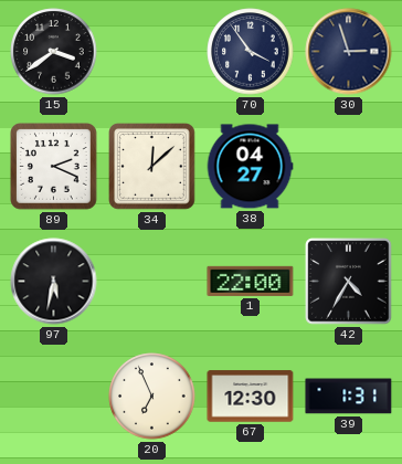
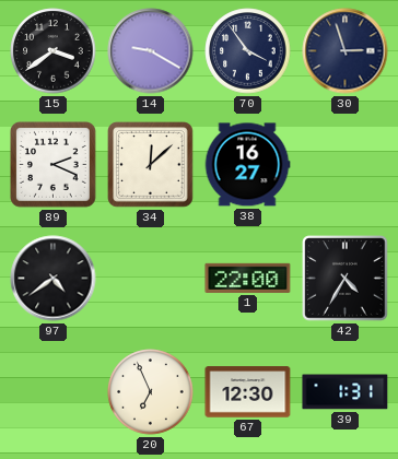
14: none -> 9:20 (151, 51)
38: 04:27 -> 16:27 (247, 165)
97: 5:32 -> 4:39 (54, 279)
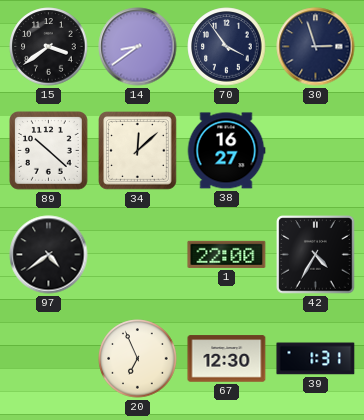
14: 9:20 -> 8:39 (138, 47)
89: 2:19 -> 10:22 (49, 151)
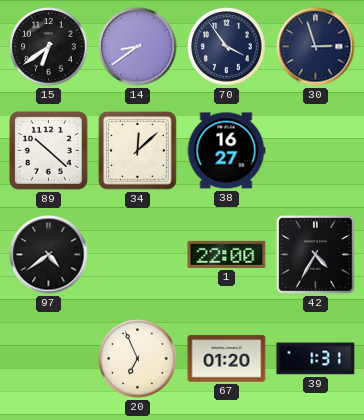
15: 3:39 -> 6:39 (49, 47)
67: 12:30 -> 01:20 (227, 359)
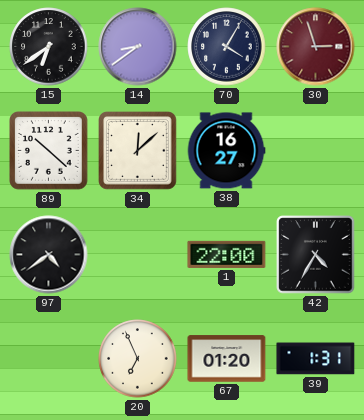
70: 3:54 -> 4:05 (227, 47)
30 dial: navy -> burgundy (316, 47)
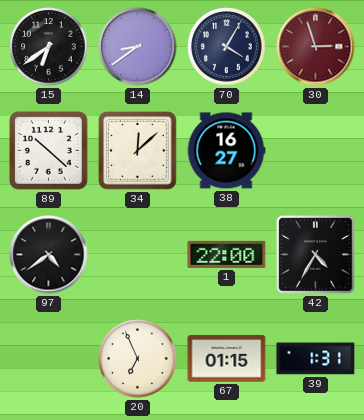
67: 01:20 -> 01:15 (227, 359)
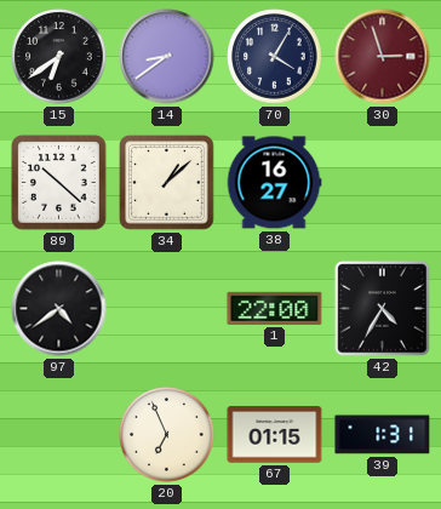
34: 12:08 -> 1:08 (167, 183)
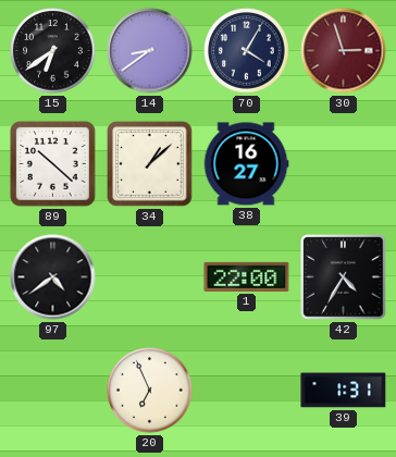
67: 01:15 -> none (275, 435)
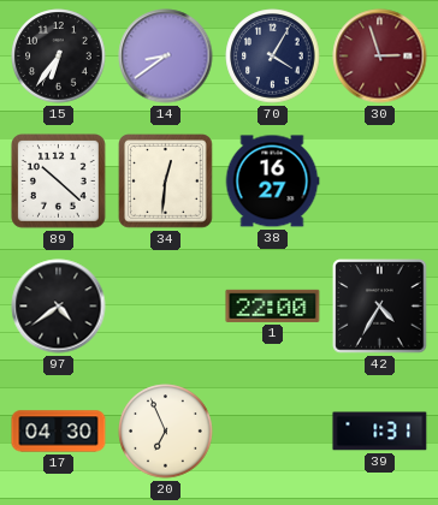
15: 6:39 -> 6:36 (59, 57)
34: 1:08 -> 12:31 (166, 182)
17: none -> 04:30 (59, 432)
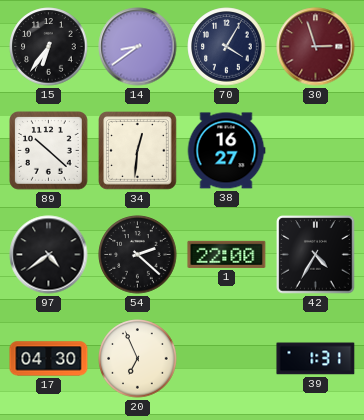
54: none -> 2:22 (138, 255)
